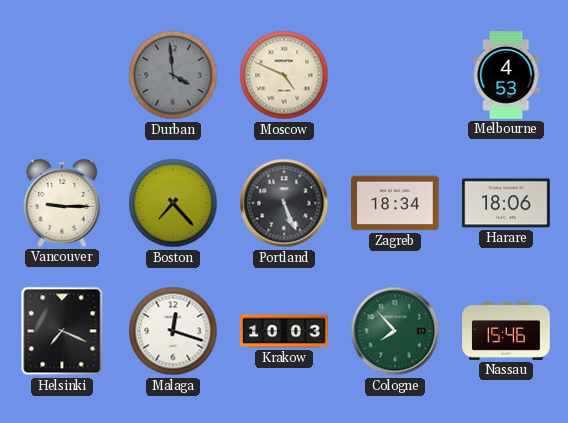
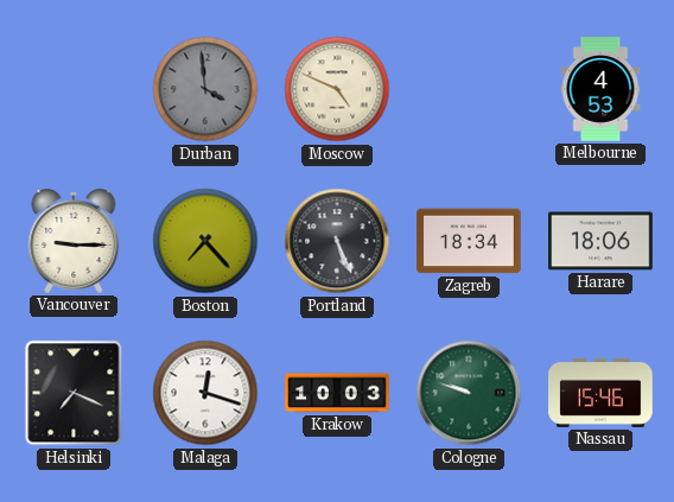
Cologne: 7:53 -> 9:48 (469, 393)
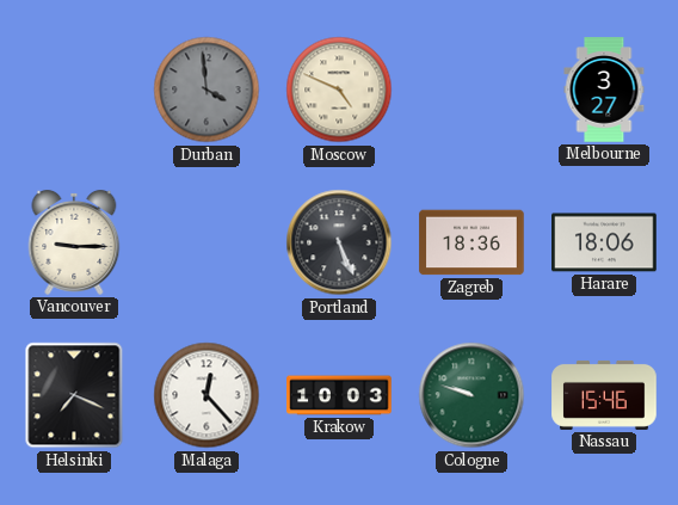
Melbourne: 4:53 -> 3:27 (604, 90)
Boston: 7:23 -> none (205, 241)
Zagreb: 18:34 -> 18:36 (471, 242)
Malaga: 12:18 -> 12:23 (207, 395)
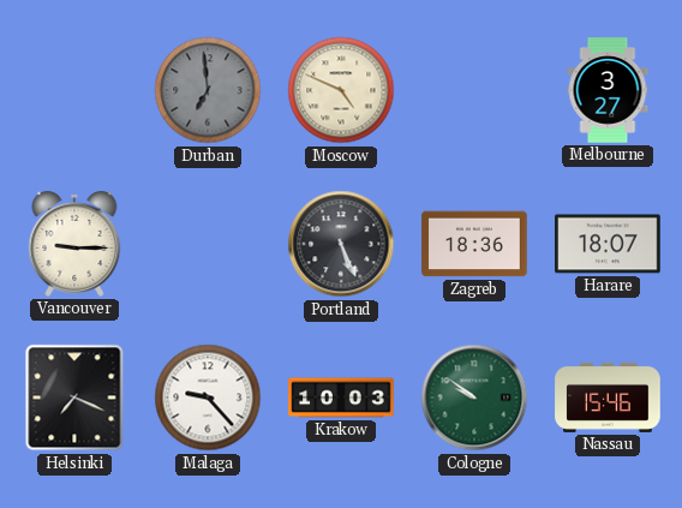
Durban: 3:59 -> 6:59 (208, 90)
Harare: 18:06 -> 18:07 (608, 244)
Malaga: 12:23 -> 9:23 (208, 398)
Cologne: 9:48 -> 9:51 (474, 398)
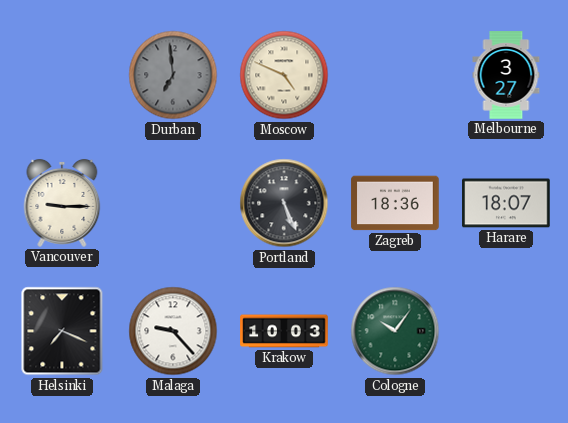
Cologne: 9:51 -> 10:06 (395, 331)
Nassau: 15:46 -> none (608, 398)
